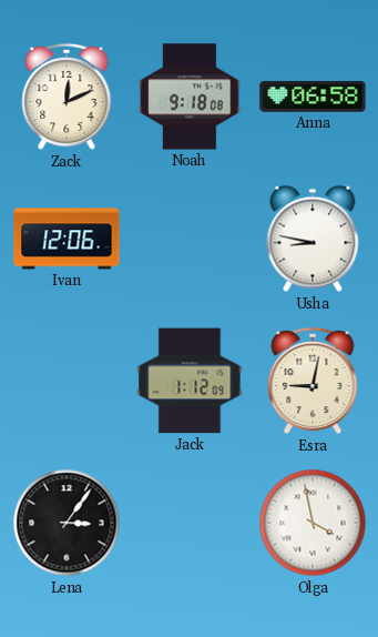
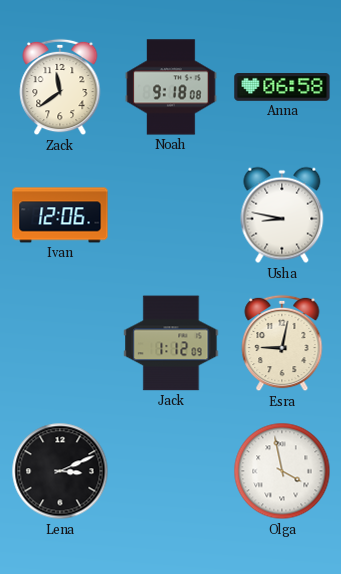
Zack: 12:11 -> 11:39 (60, 87)
Lena: 3:06 -> 3:11 (60, 471)
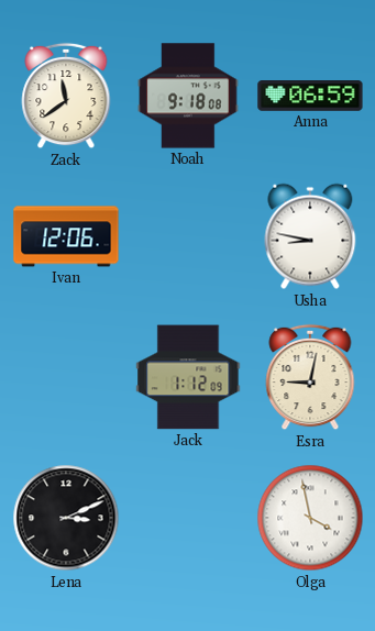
Anna: 06:58 -> 06:59 (310, 97)
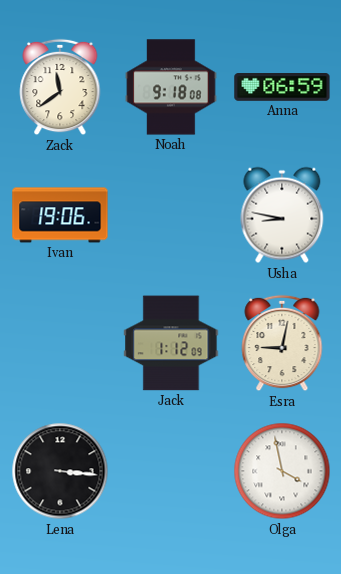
Ivan: 12:06 -> 19:06 (60, 215)
Lena: 3:11 -> 3:16 (60, 471)
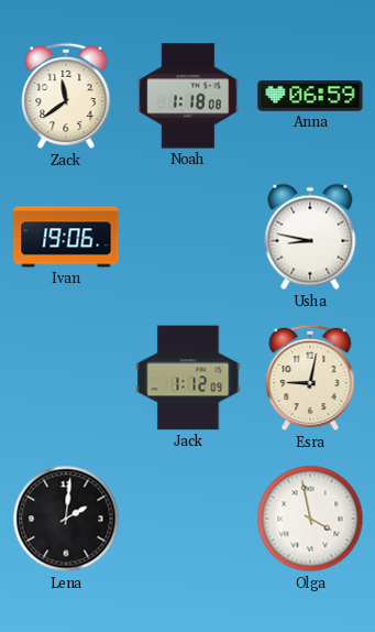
Noah: 9:18 -> 1:18 (188, 96)
Lena: 3:16 -> 2:01 (66, 519)
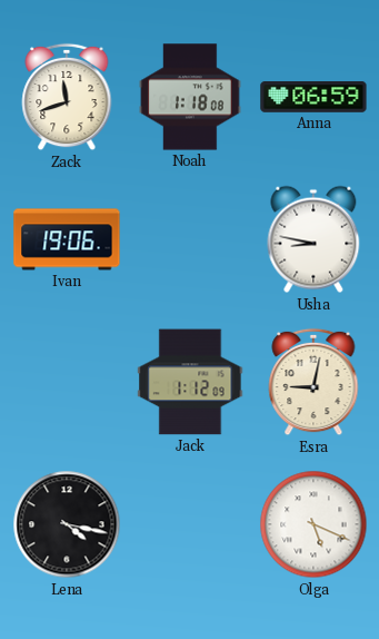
Zack: 11:39 -> 11:42 (67, 97)
Lena: 2:01 -> 4:17 (67, 524)
Olga: 3:58 -> 5:19 (313, 524)
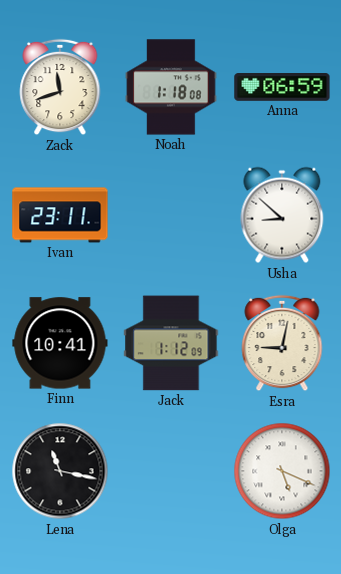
Ivan: 19:06 -> 23:11 (60, 215)
Usha: 8:47 -> 8:52 (282, 215)
Finn: none -> 10:41 (60, 343)
Lena: 4:17 -> 11:17 (60, 471)
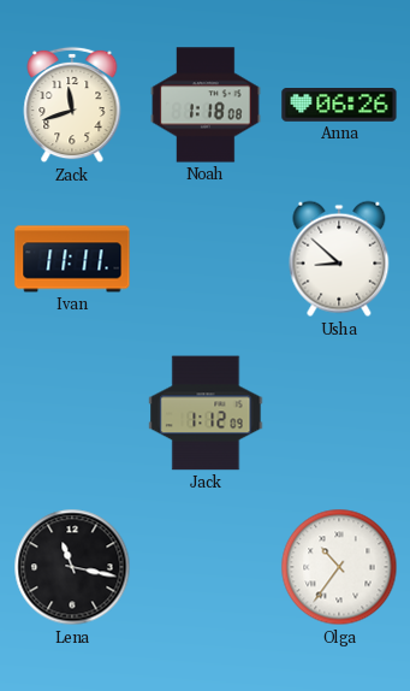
Anna: 06:59 -> 06:26 (339, 106)
Ivan: 23:11 -> 11:11 (72, 259)
Finn: 10:41 -> none (60, 343)
Esra: 9:02 -> none (282, 343)
Olga: 5:19 -> 10:36 (339, 567)
